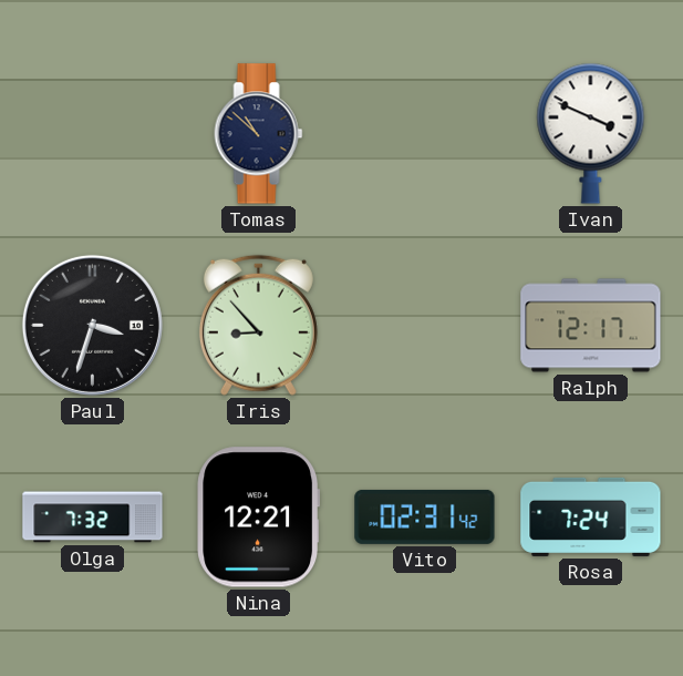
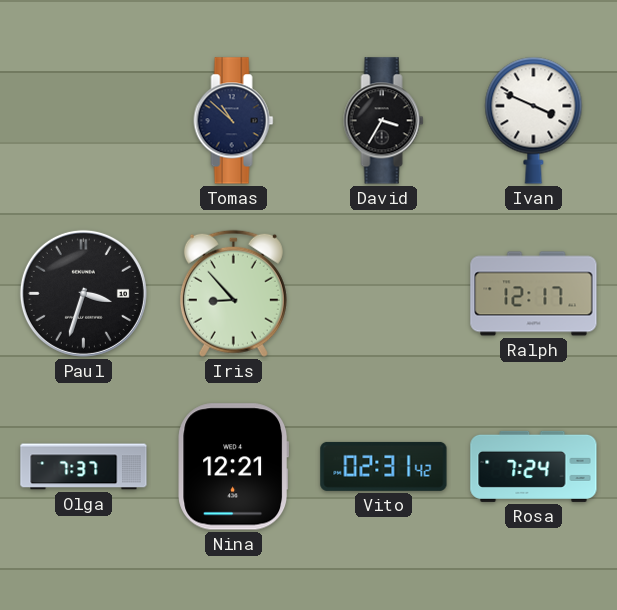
David: none -> 3:35 (384, 121)
Olga: 7:32 -> 7:37 (84, 467)
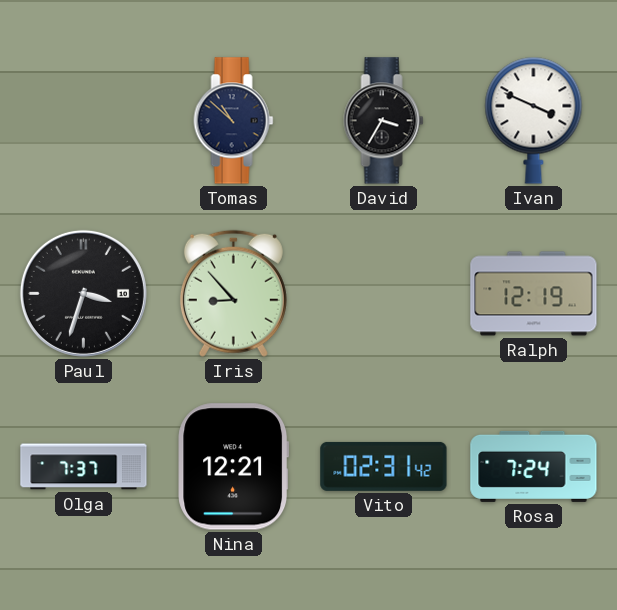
Ralph: 12:17 -> 12:19 (534, 294)
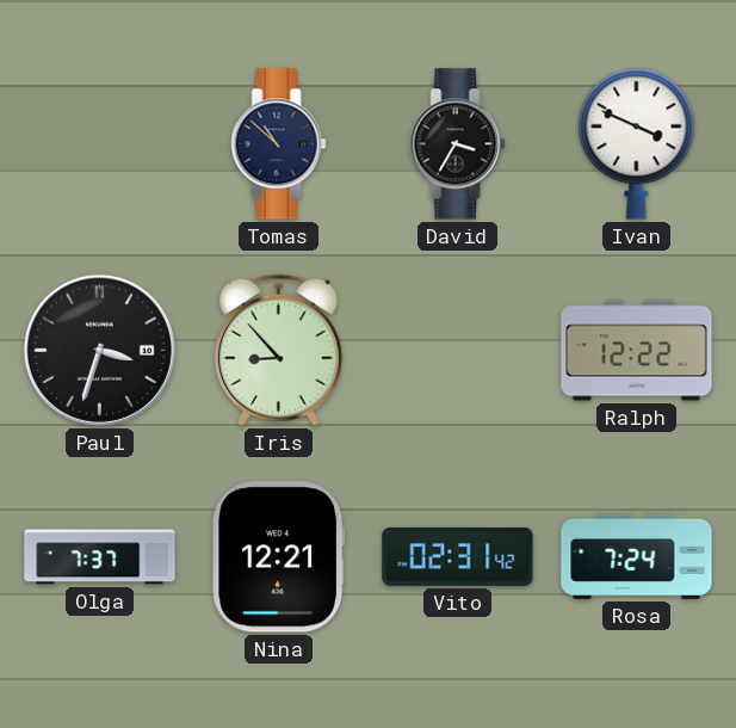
Ralph: 12:19 -> 12:22 (637, 351)
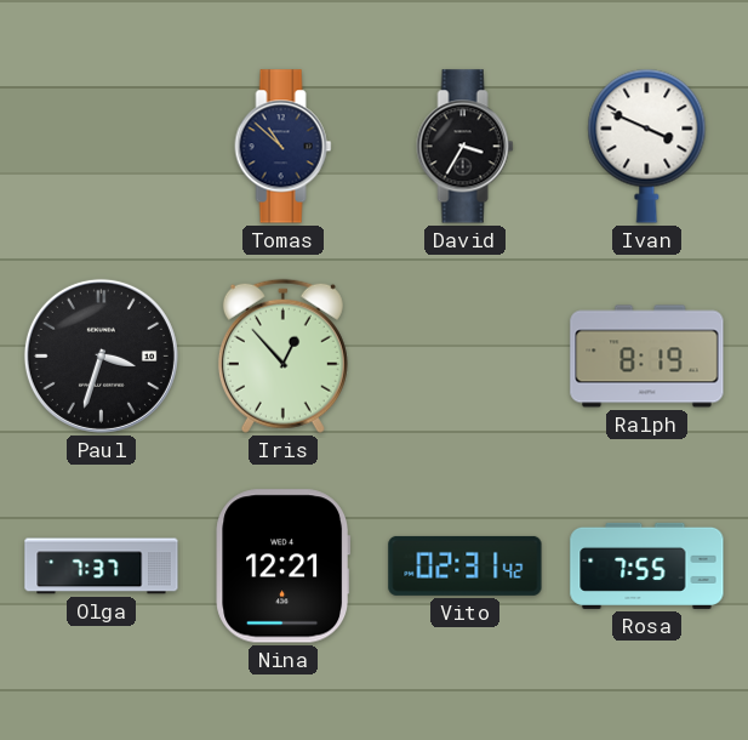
Iris: 8:53 -> 12:53 (282, 355)
Ralph: 12:22 -> 8:19 (647, 357)
Rosa: 7:24 -> 7:55 (647, 565)
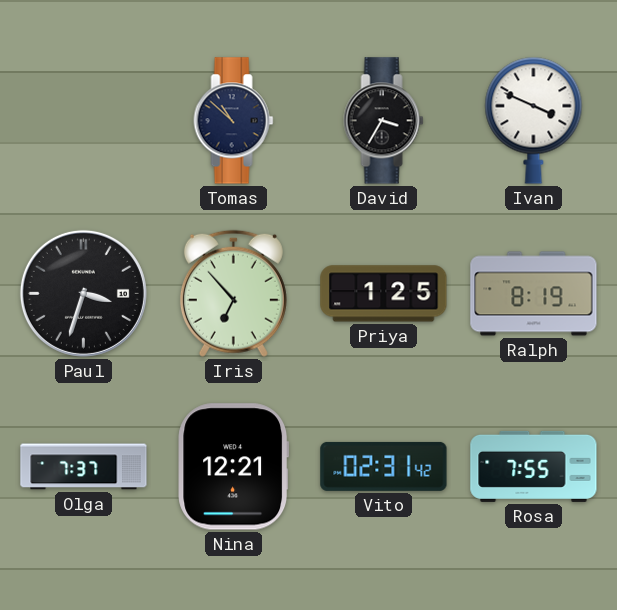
Iris: 12:53 -> 6:53 (233, 293)
Priya: none -> 1:25 (384, 294)
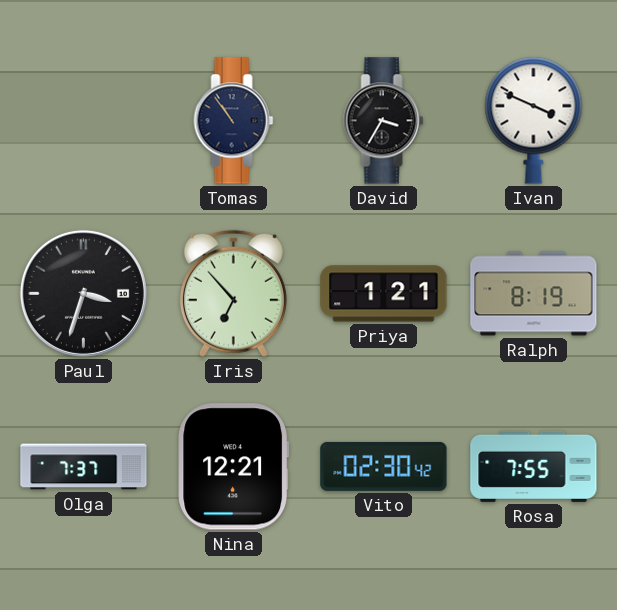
Tomas: 10:52 -> 10:54 (234, 121)
Priya: 1:25 -> 1:21 (384, 294)
Vito: 02:31 -> 02:30 (384, 466)
